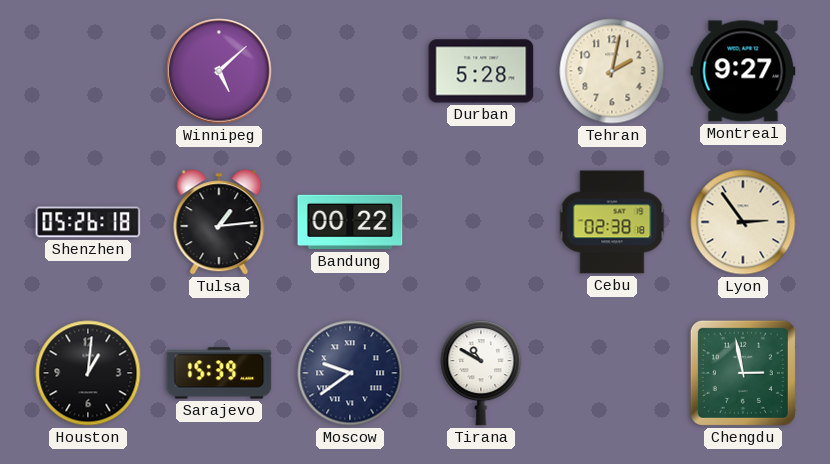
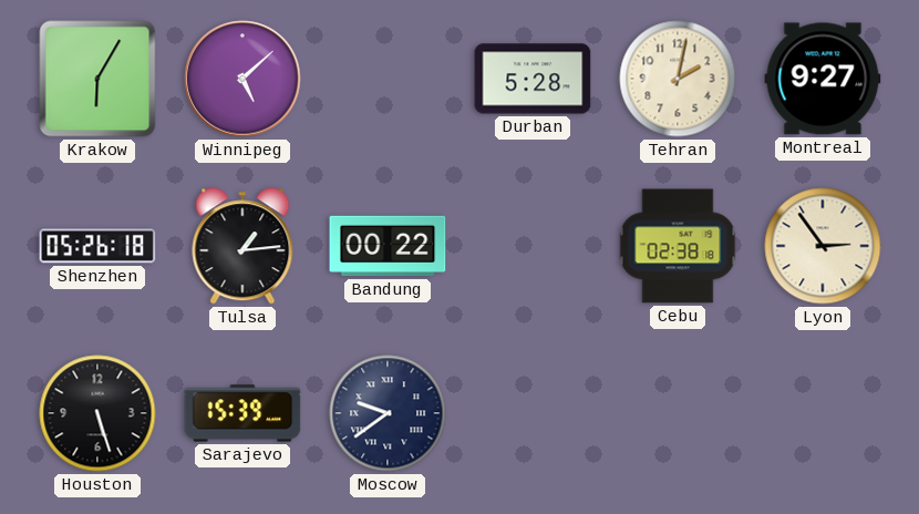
Krakow: none -> 6:05 (97, 79)
Houston: 1:01 -> 5:27 (97, 413)
Tirana: 10:50 -> none (481, 373)
Chengdu: 2:58 -> none (743, 373)
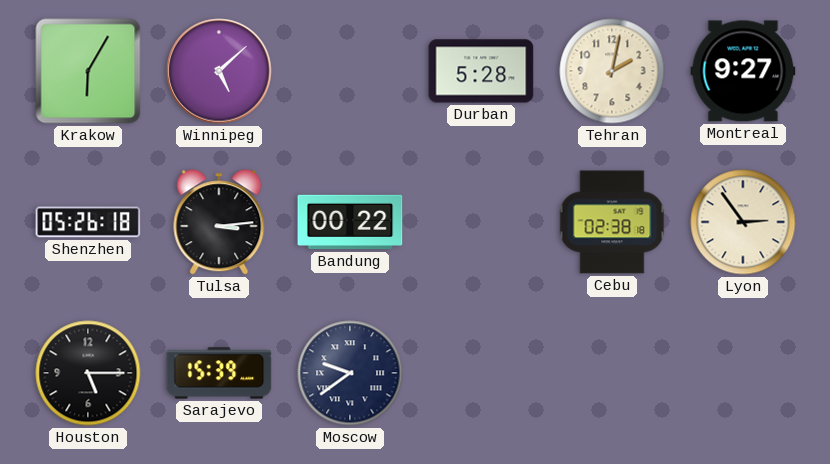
Tulsa: 1:14 -> 3:14 (219, 222)
Houston: 5:27 -> 5:15 (88, 373)
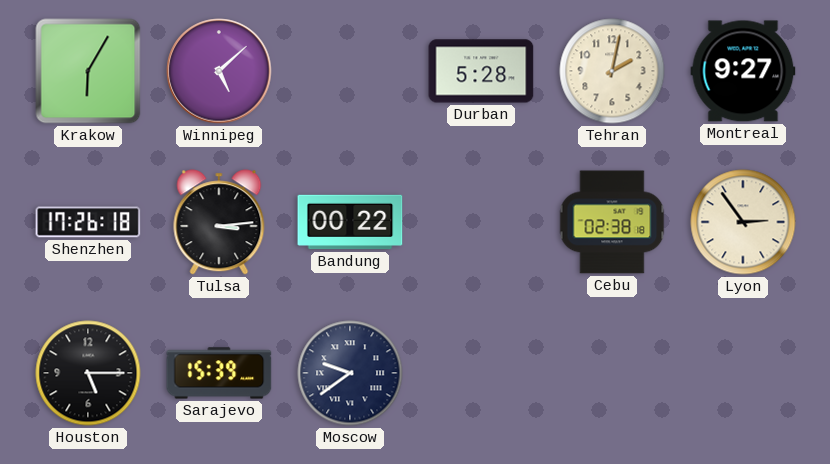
Shenzhen: 05:26 -> 17:26 (88, 222)
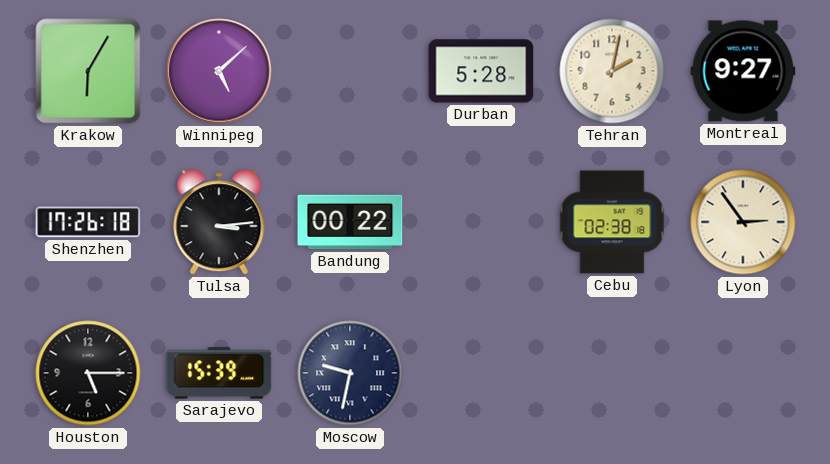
Moscow: 9:39 -> 9:32 (350, 373)
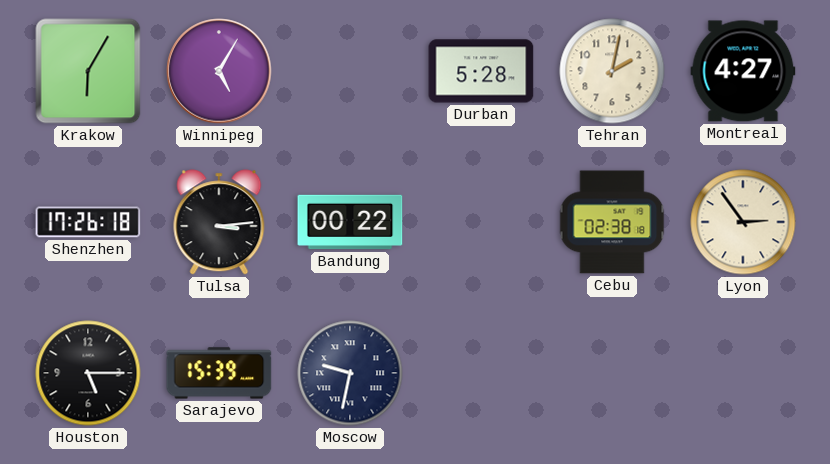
Winnipeg: 5:08 -> 5:05 (219, 71)
Montreal: 9:27 -> 4:27 (743, 71)
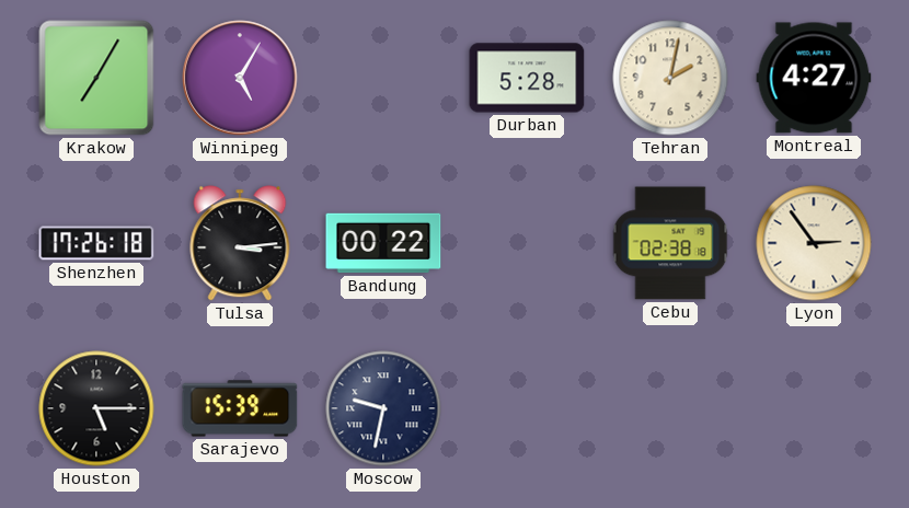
Krakow: 6:05 -> 7:05 (96, 78)
